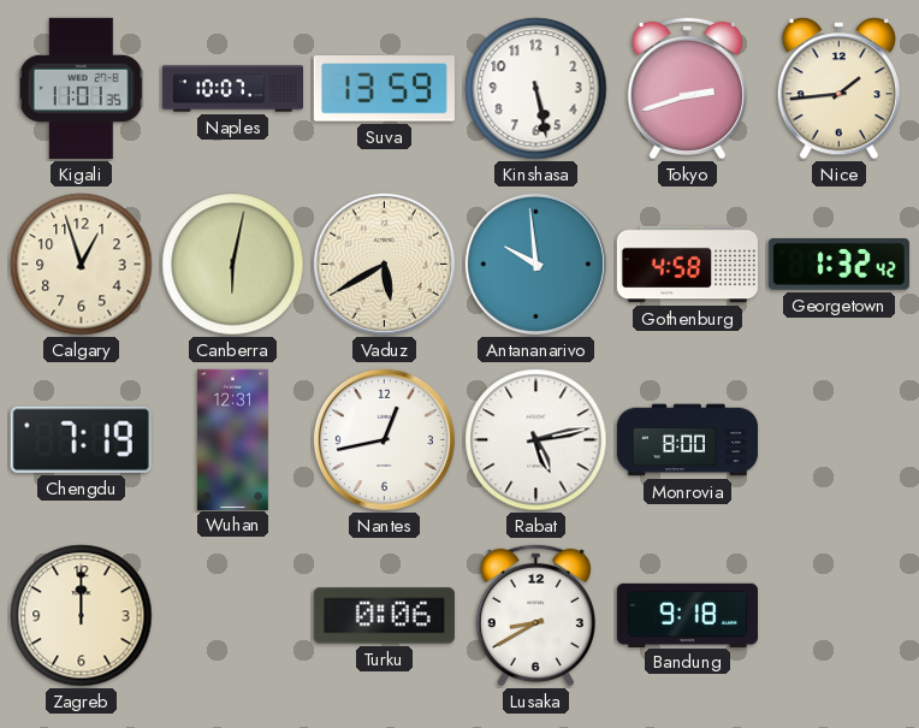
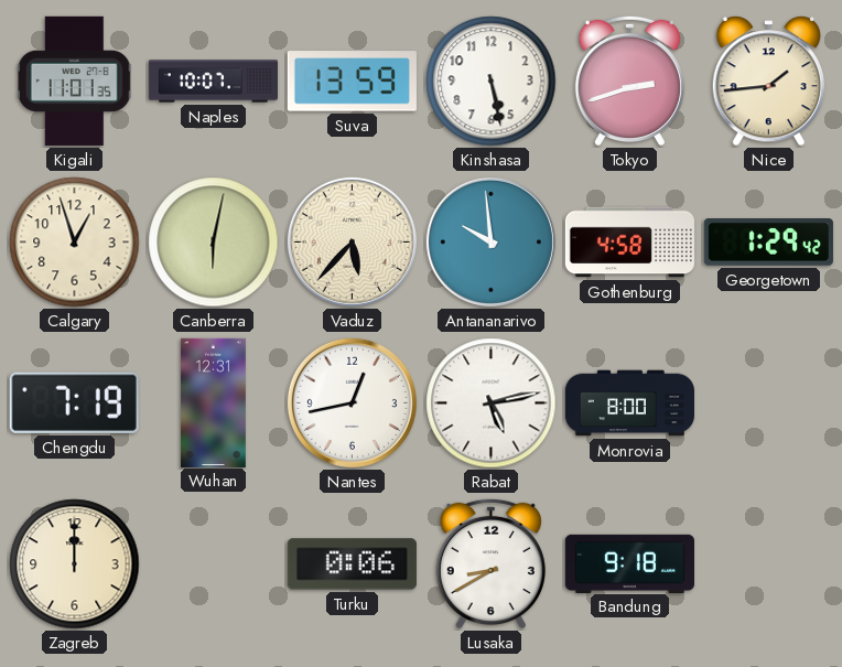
Vaduz: 5:40 -> 5:37 (352, 241)
Georgetown: 1:32 -> 1:29 (768, 243)
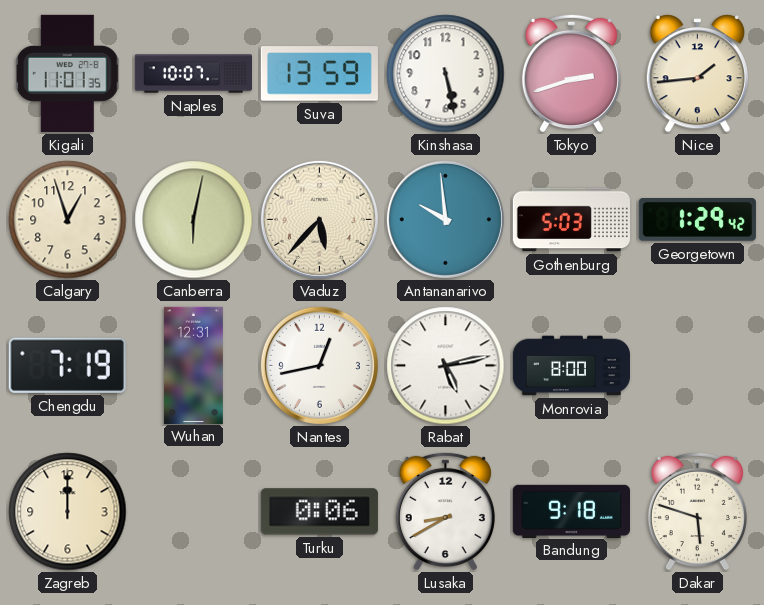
Gothenburg: 4:58 -> 5:03 (571, 220)
Dakar: none -> 5:48 (697, 511)
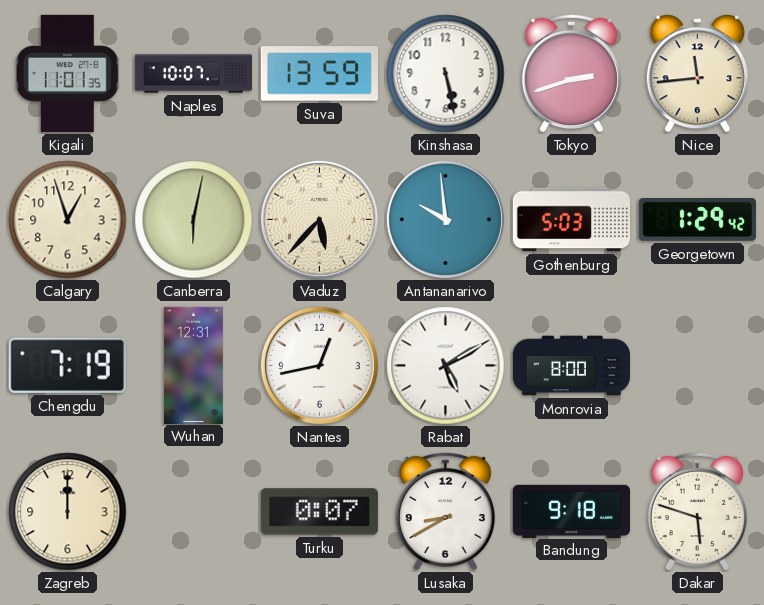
Nice: 1:44 -> 11:44 (697, 74)
Rabat: 5:13 -> 5:10 (446, 366)
Turku: 0:06 -> 0:07 (319, 512)
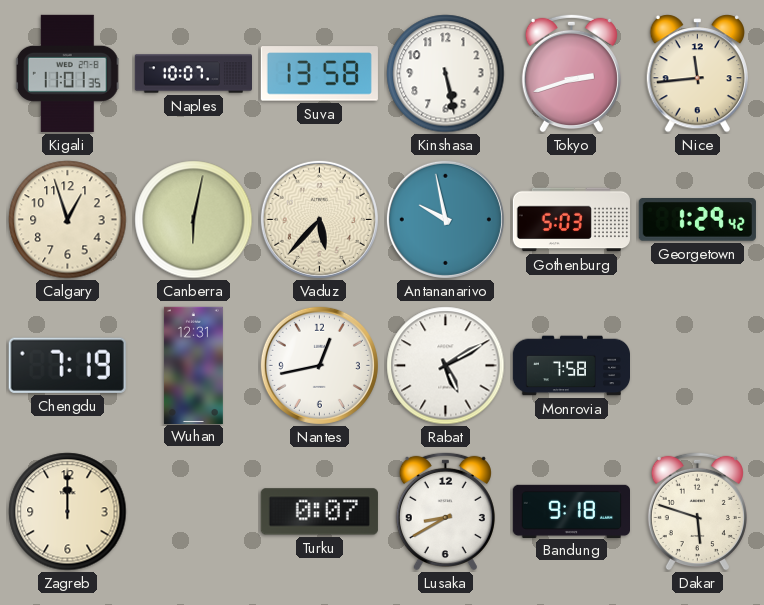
Suva: 13:59 -> 13:58 (319, 74)
Antananarivo: 9:59 -> 9:58 (445, 219)
Monrovia: 8:00 -> 7:58 (571, 366)
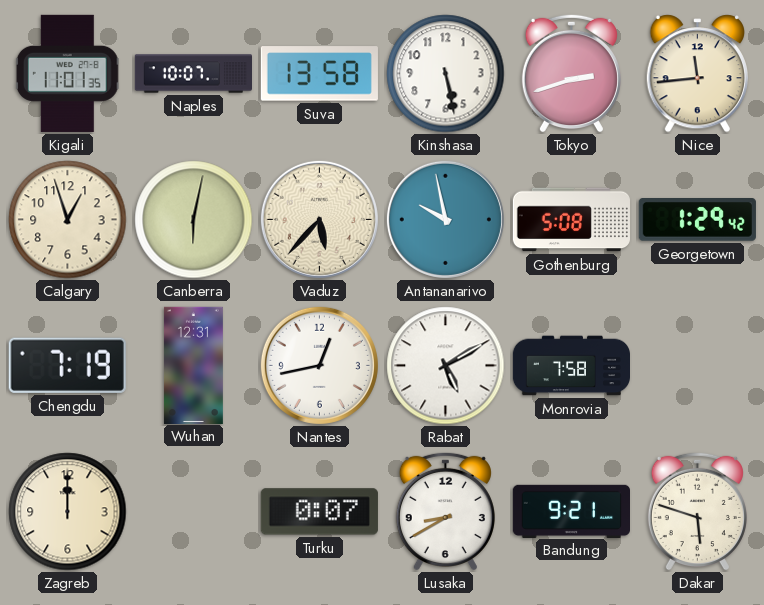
Gothenburg: 5:03 -> 5:08 (571, 220)
Bandung: 9:18 -> 9:21 (571, 511)
